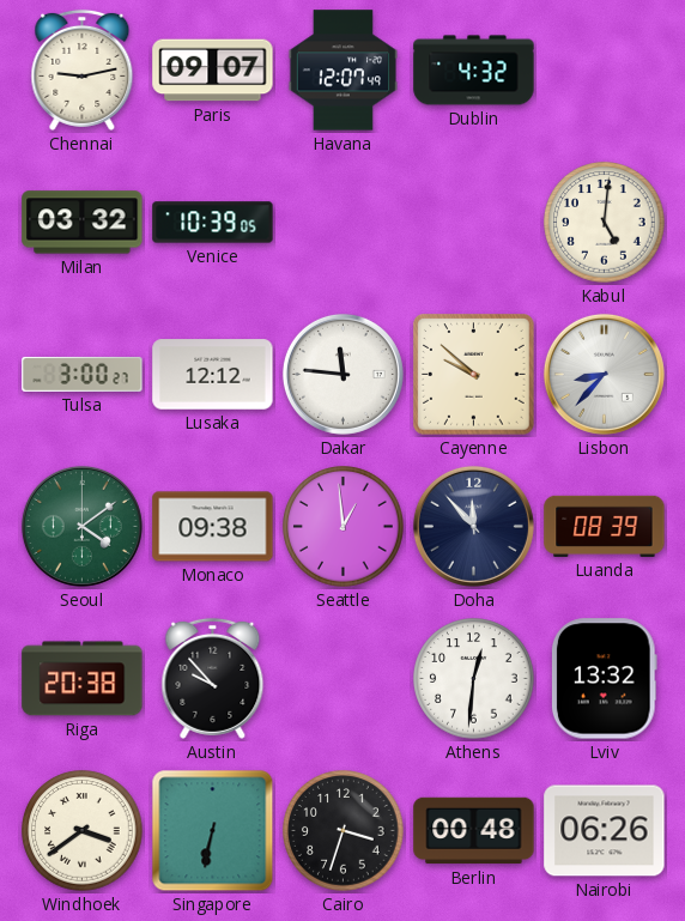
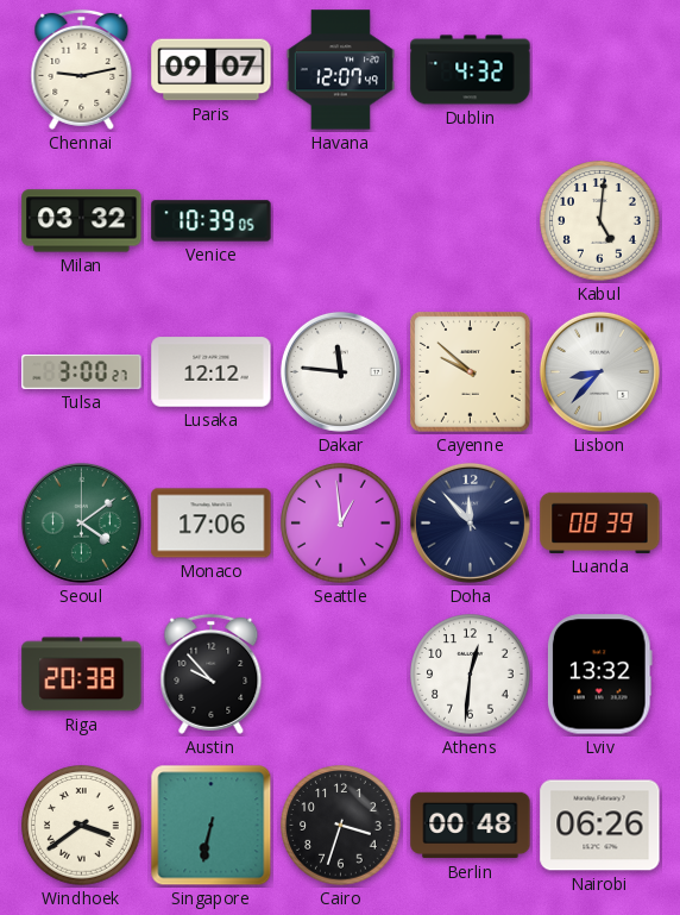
Monaco: 09:38 -> 17:06 (212, 524)
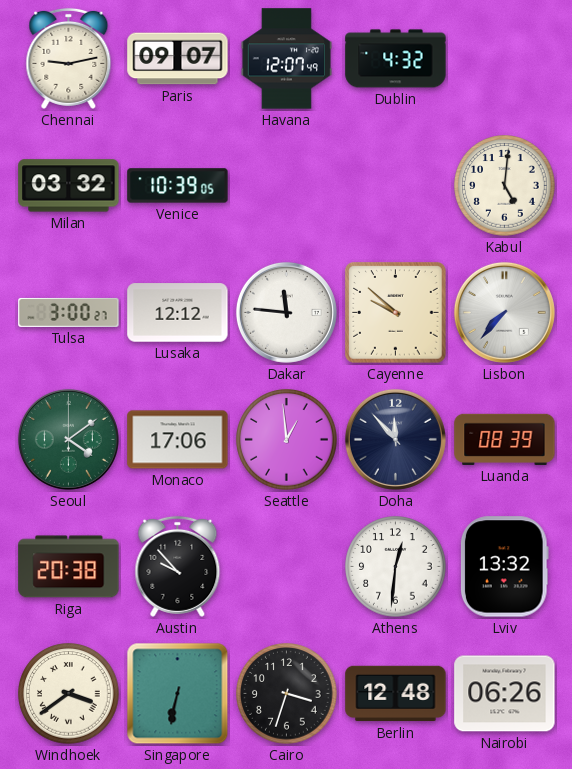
Lisbon: 8:37 -> 7:37 (504, 312)
Berlin: 00:48 -> 12:48 (396, 694)
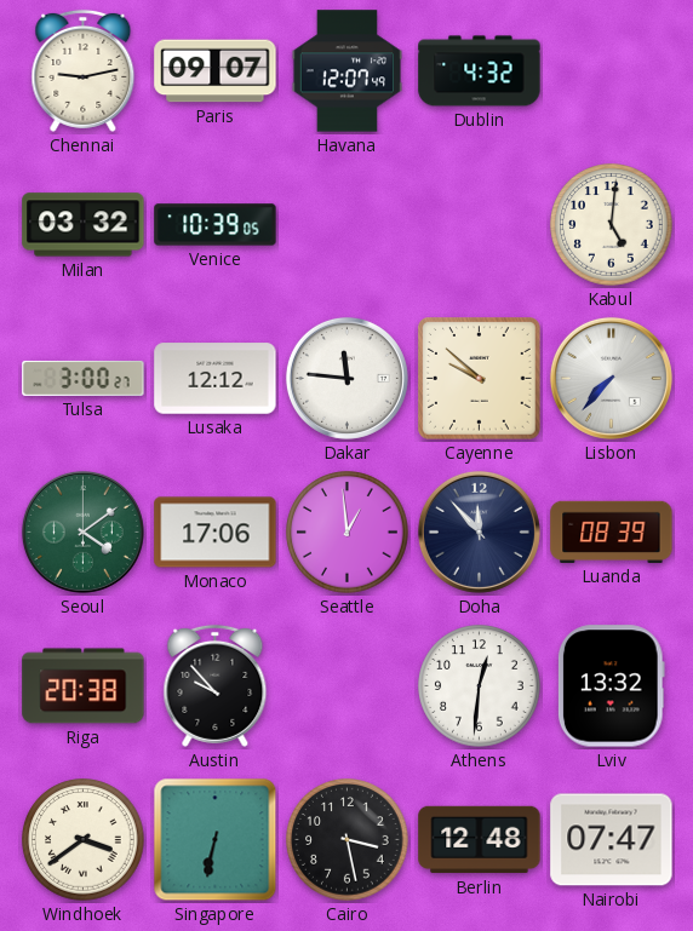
Cairo: 3:33 -> 3:28 (348, 840)
Nairobi: 06:26 -> 07:47 (612, 840)
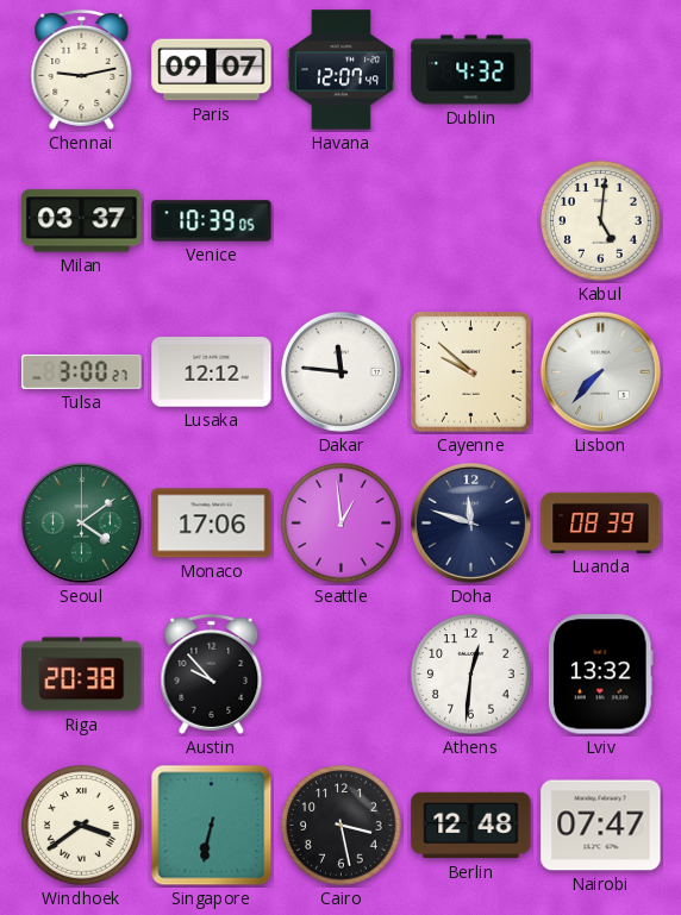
Milan: 03:32 -> 03:37 (82, 221)
Doha: 11:53 -> 11:48 (470, 522)
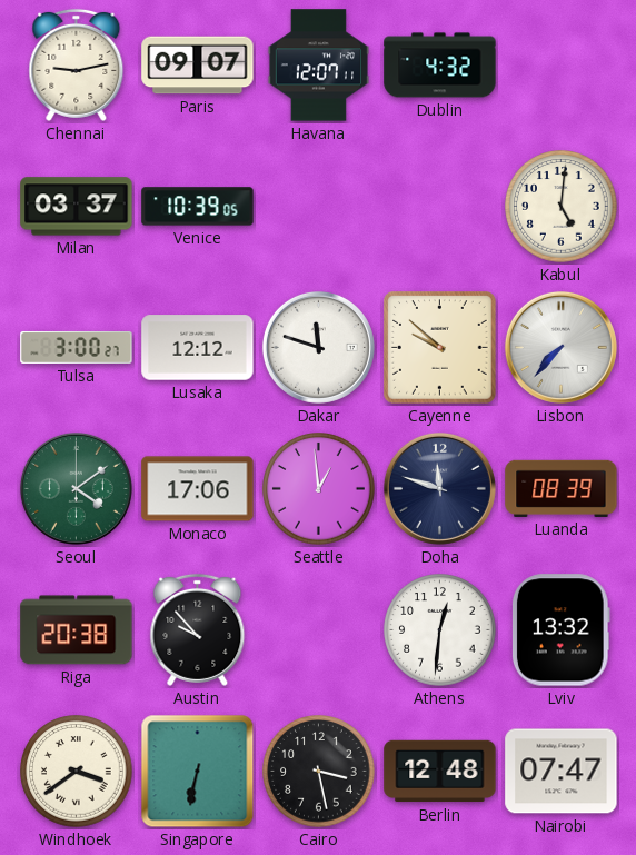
Havana: 12:07:49 -> 12:07:11 (318, 66)
Dakar: 11:46 -> 11:48 (318, 347)
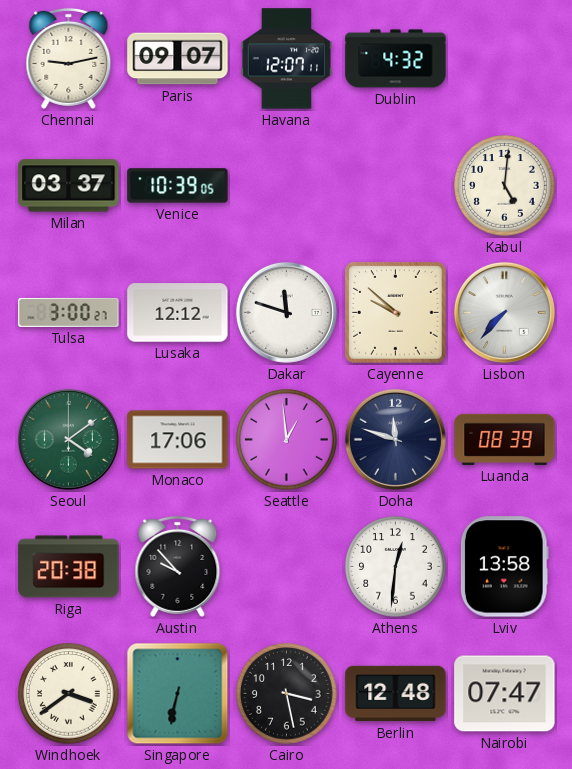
Lviv: 13:32 -> 13:58 (504, 567)
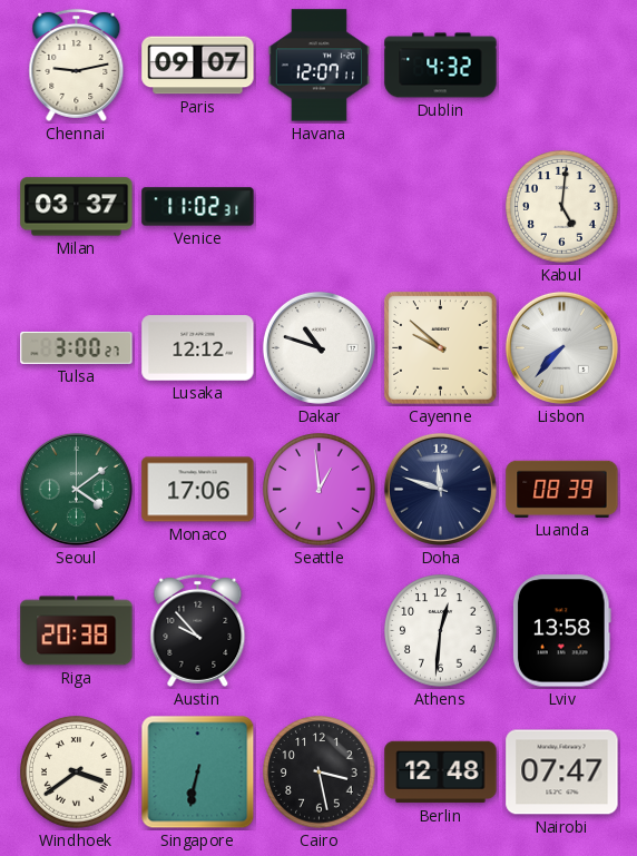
Venice: 10:39 -> 11:02 (198, 207)
Dakar: 11:48 -> 10:48 (318, 347)
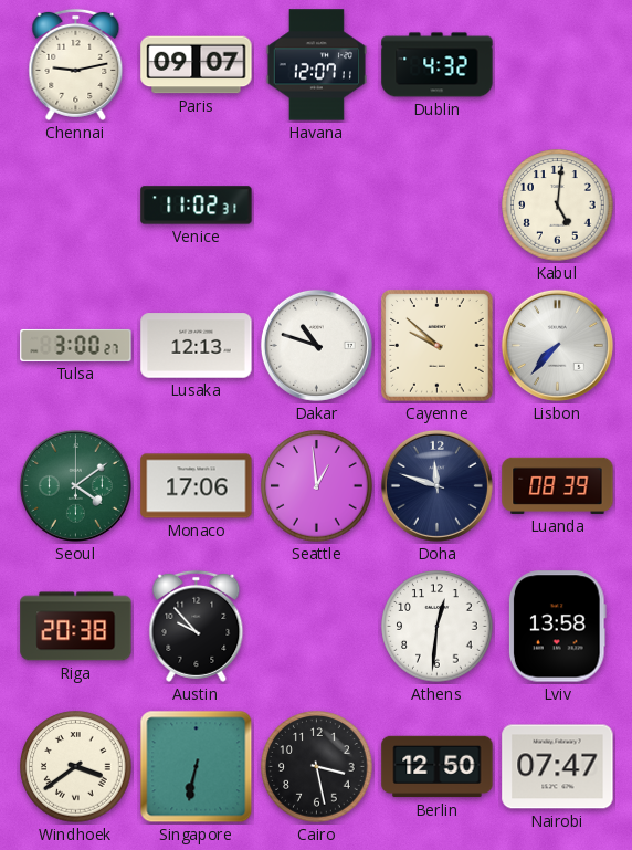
Milan: 03:37 -> none (77, 207)
Lusaka: 12:12 -> 12:13 (197, 346)
Berlin: 12:48 -> 12:50 (438, 767)
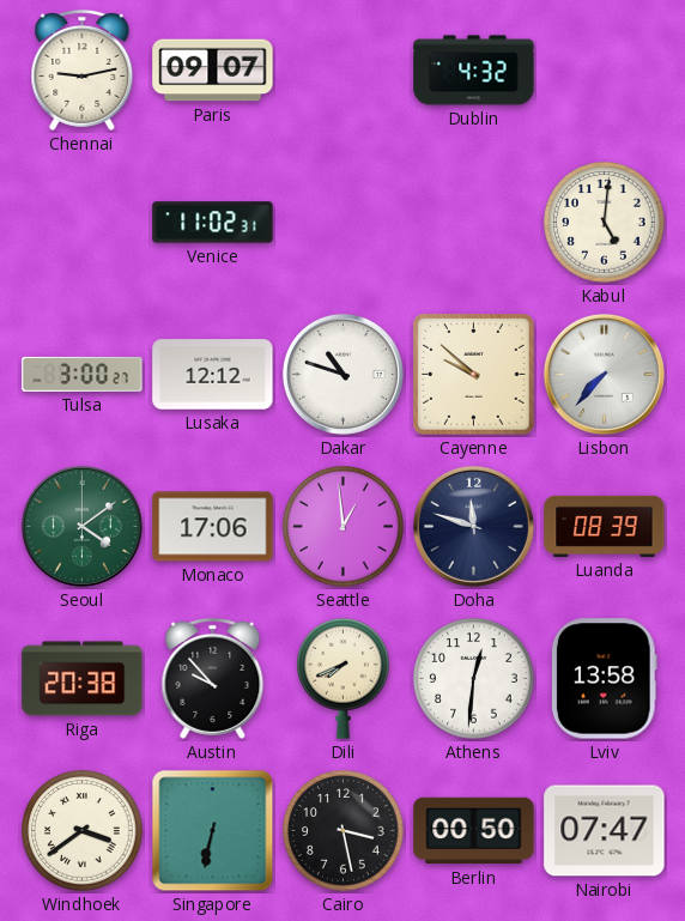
Havana: 12:07 -> none (316, 65)
Lusaka: 12:13 -> 12:12 (213, 375)
Dili: none -> 7:41 (344, 678)
Berlin: 12:50 -> 00:50 (474, 831)
